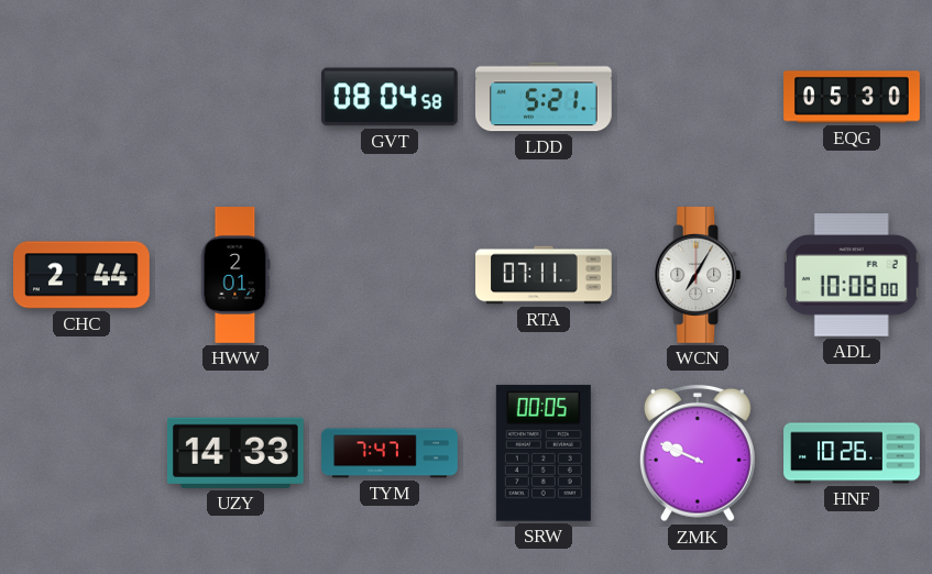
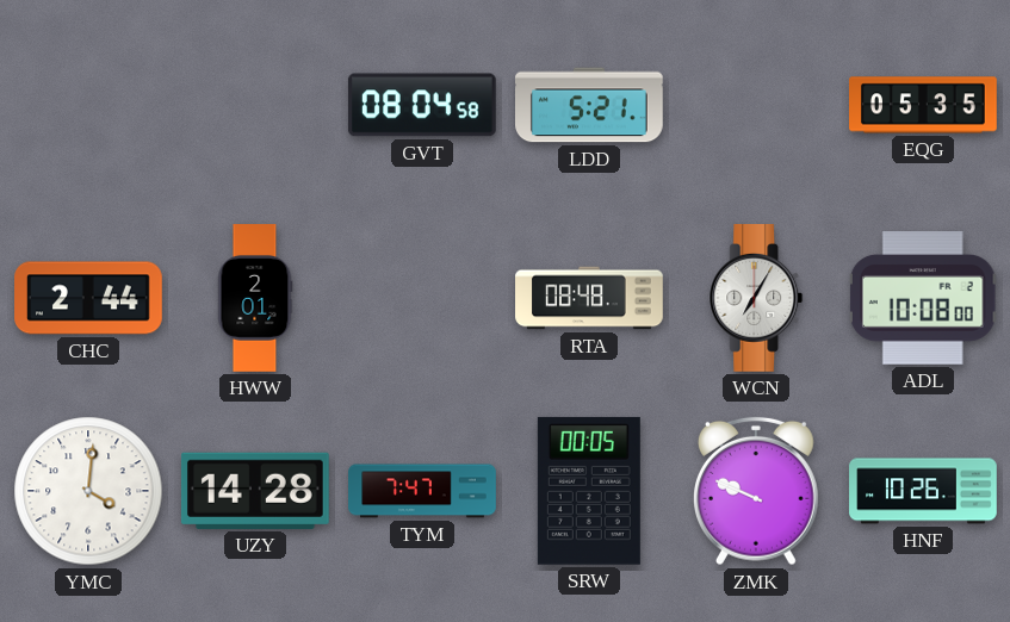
EQG: 05:30 -> 05:35 (923, 105)
RTA: 07:11 -> 08:48 (589, 298)
YMC: none -> 4:01 (88, 491)
UZY: 14:33 -> 14:28 (255, 491)
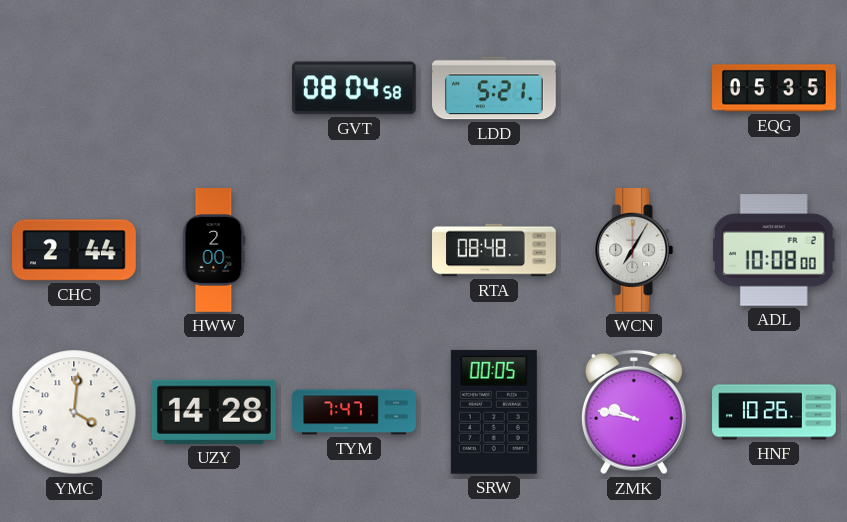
HWW: 2:01 -> 2:00 (214, 250)
ZMK: 9:49 -> 9:47 (634, 412)
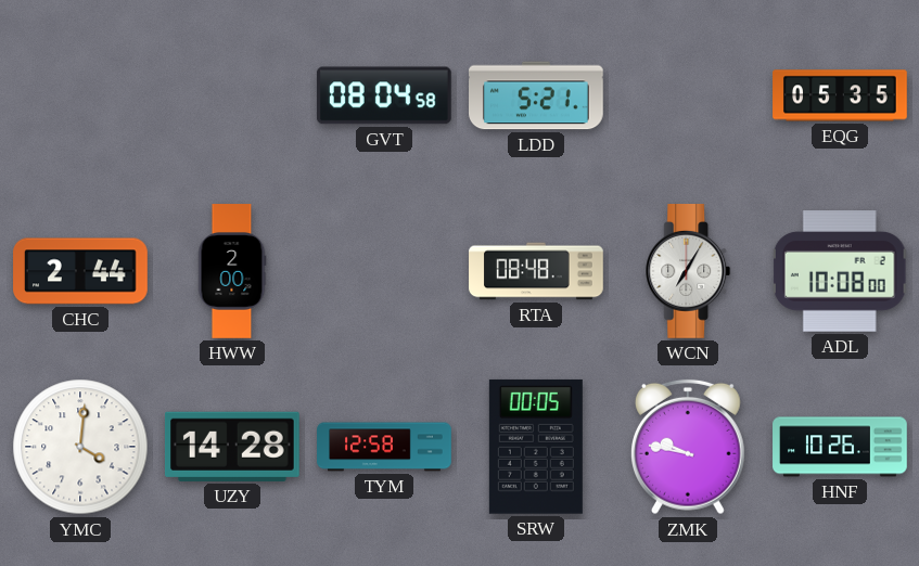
TYM: 7:47 -> 12:58 (384, 447)
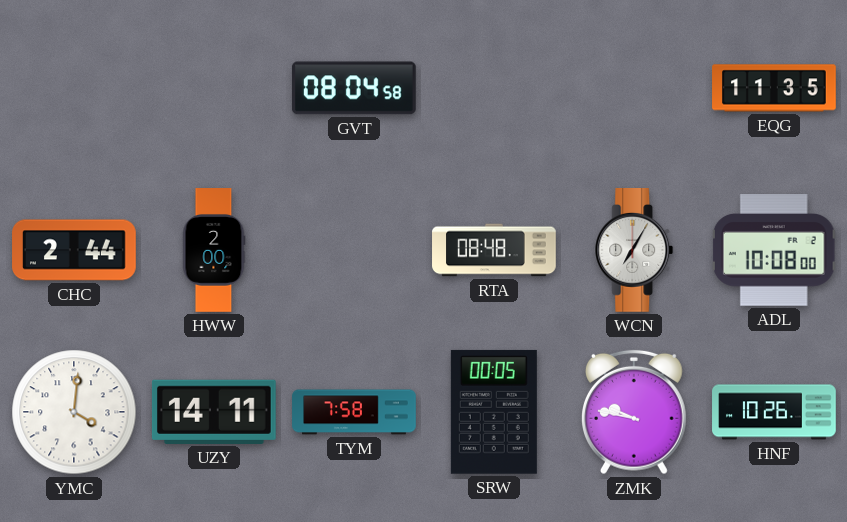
LDD: 5:21 -> none (537, 95)
EQG: 05:35 -> 11:35 (774, 88)
UZY: 14:28 -> 14:11 (214, 412)
TYM: 12:58 -> 7:58 (354, 412)
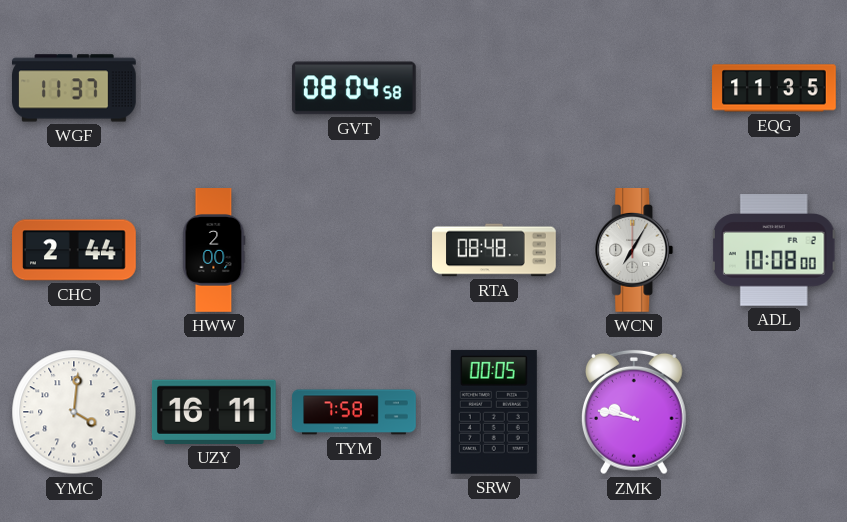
WGF: none -> 11:37 (75, 88)
UZY: 14:11 -> 16:11 (214, 412)
HNF: 10:26 -> none (774, 412)
